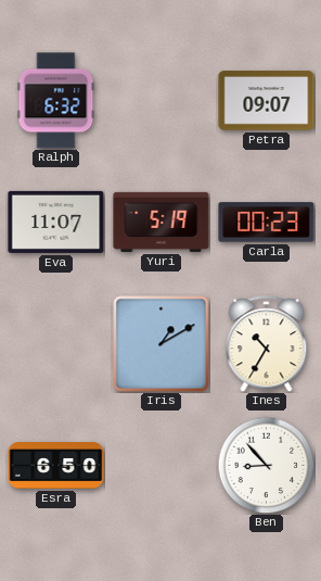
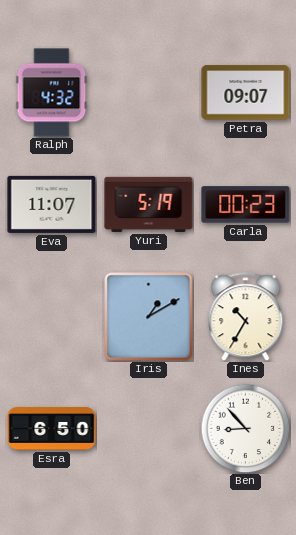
Ralph: 6:32 -> 4:32 (52, 93)
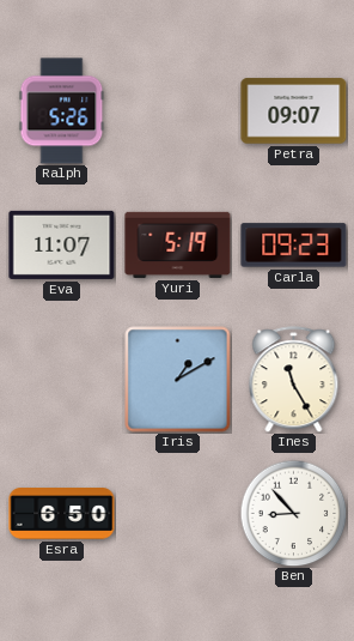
Ralph: 4:32 -> 5:26 (62, 111)
Carla: 00:23 -> 09:23 (294, 246)
Ines: 10:35 -> 11:25 (294, 380)
